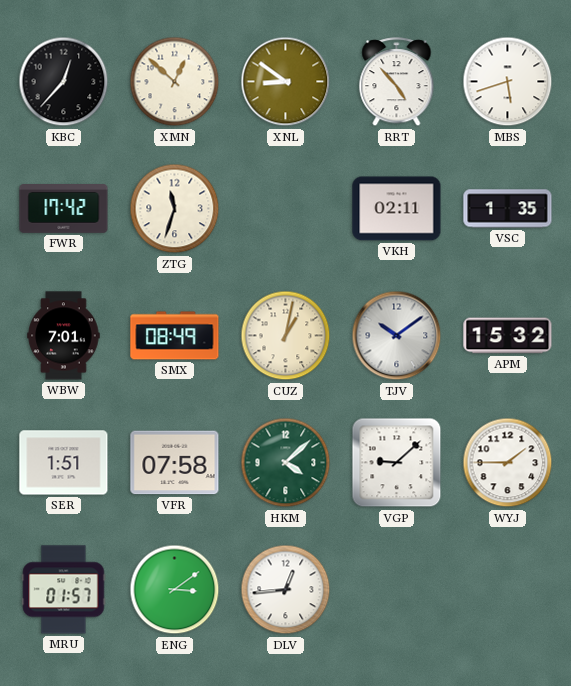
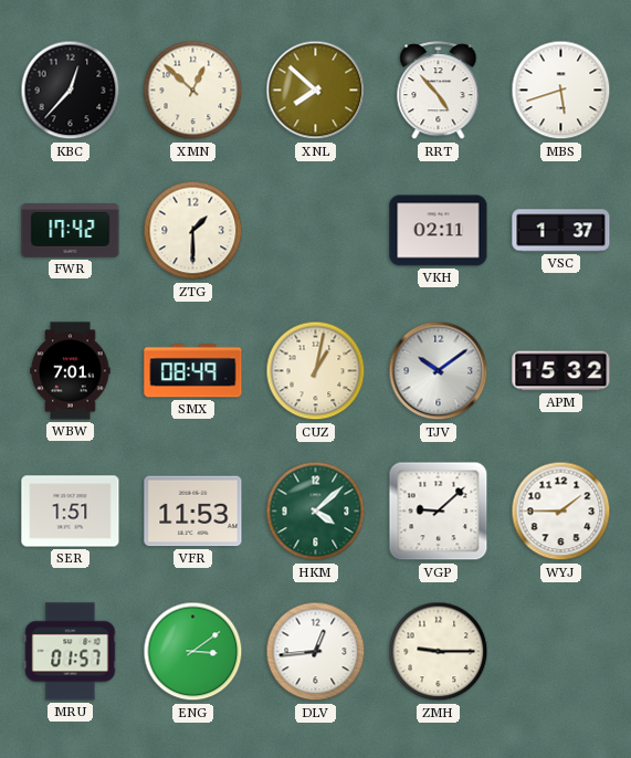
XNL: 8:51 -> 7:52 (316, 91)
ZTG: 11:33 -> 1:30 (193, 231)
VSC: 1:35 -> 1:37 (561, 231)
VFR: 07:58 -> 11:53 (193, 512)
ZMH: none -> 9:15 (439, 652)
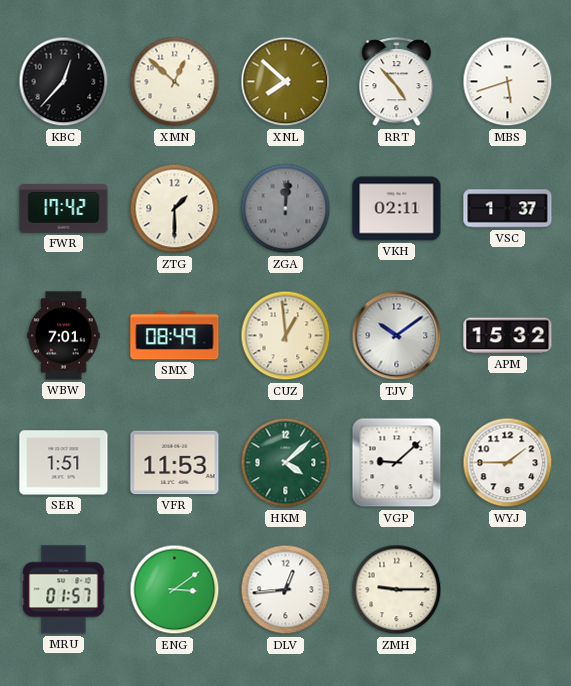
ZGA: none -> 12:01 (286, 209)
CUZ: 1:02 -> 12:59 (286, 336)
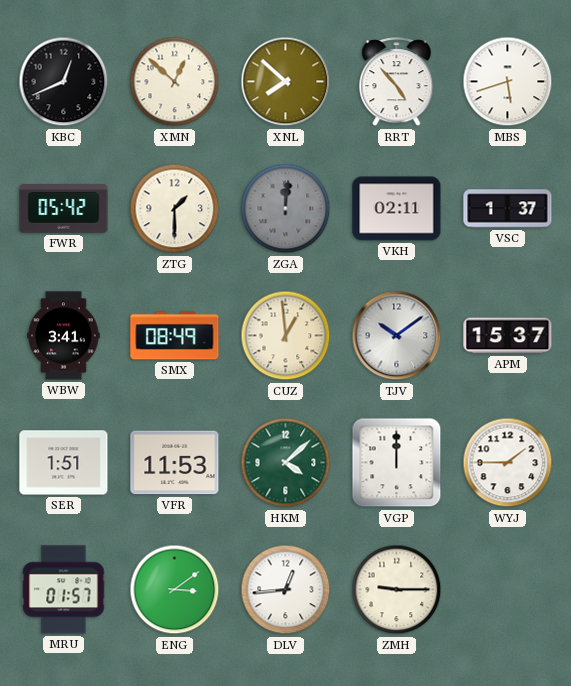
KBC: 12:37 -> 12:41 (64, 82)
FWR: 17:42 -> 05:42 (64, 209)
WBW: 7:01 -> 3:41 (64, 336)
APM: 15:32 -> 15:37 (508, 336)
VGP: 9:08 -> 12:00 (397, 463)
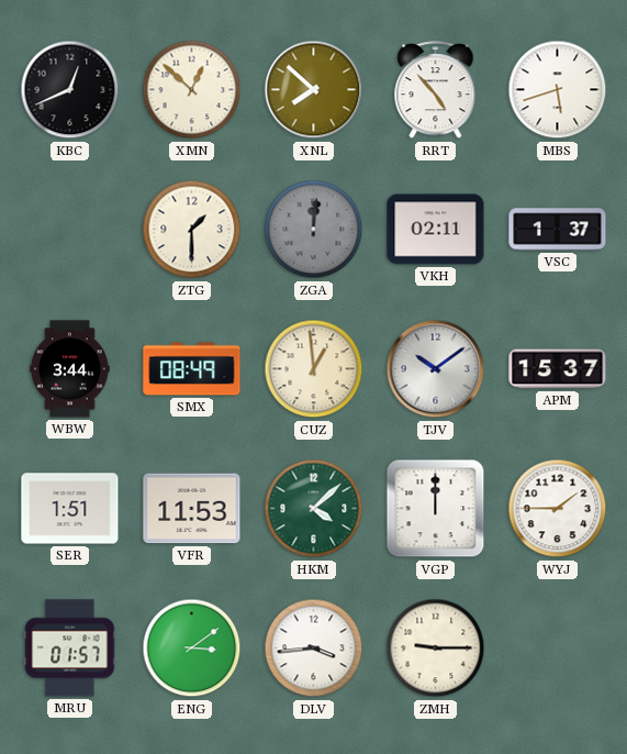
FWR: 05:42 -> none (64, 209)
WBW: 3:41 -> 3:44 (70, 369)
DLV: 12:44 -> 3:44 (314, 648)
